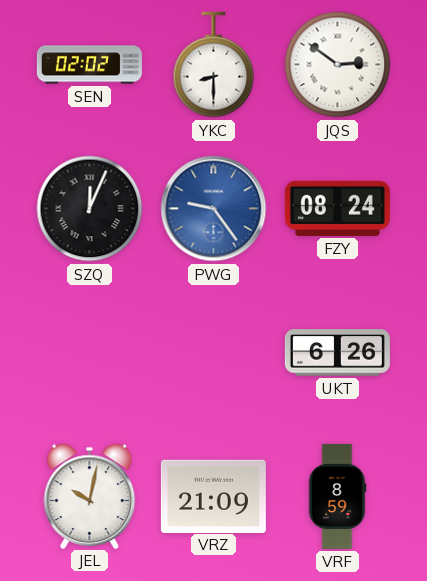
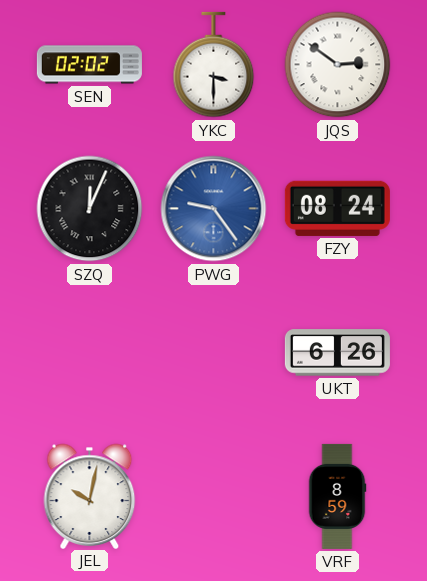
YKC: 8:30 -> 3:30 (214, 65)
VRZ: 21:09 -> none (213, 496)
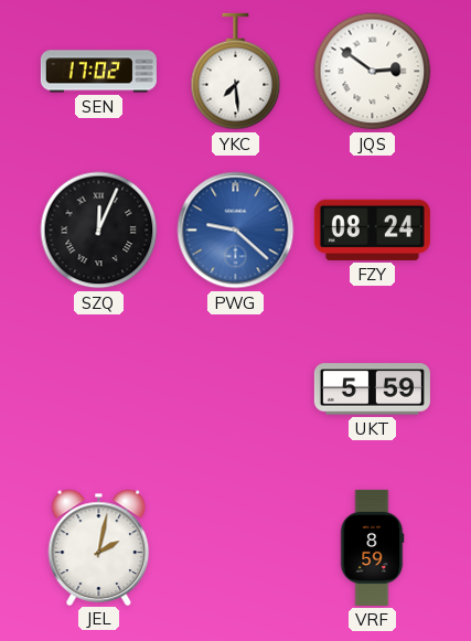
SEN: 02:02 -> 17:02 (98, 72)
YKC: 3:30 -> 7:29 (236, 72)
PWG: 9:24 -> 9:22 (236, 231)
UKT: 6:26 -> 5:59 (372, 389)
JEL: 10:02 -> 2:02 (99, 547)
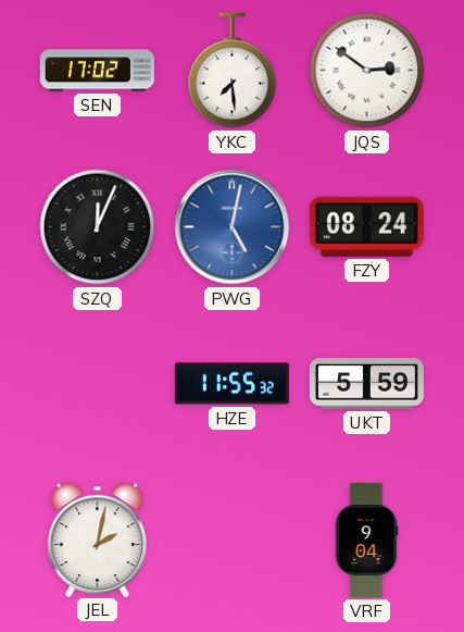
PWG: 9:22 -> 5:02 (233, 227)
HZE: none -> 11:55 (231, 384)
VRF: 8:59 -> 9:04 (366, 540)
